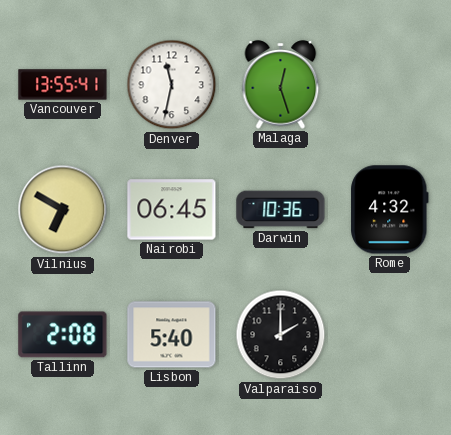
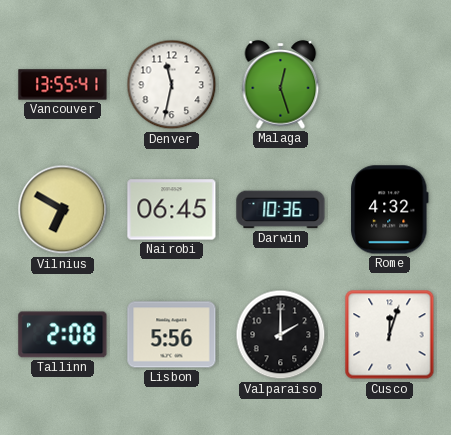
Lisbon: 5:40 -> 5:56 (172, 335)
Cusco: none -> 12:03 (390, 335)
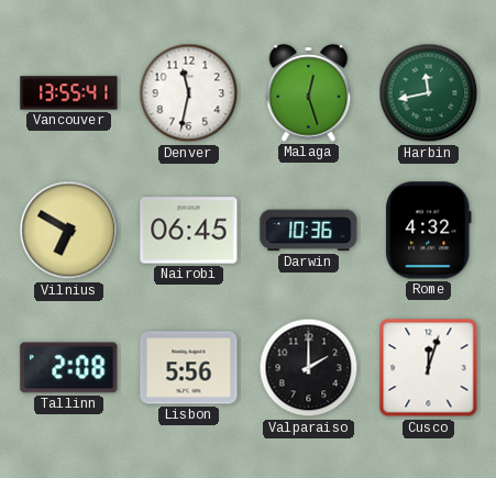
Harbin: none -> 11:43 (429, 93)
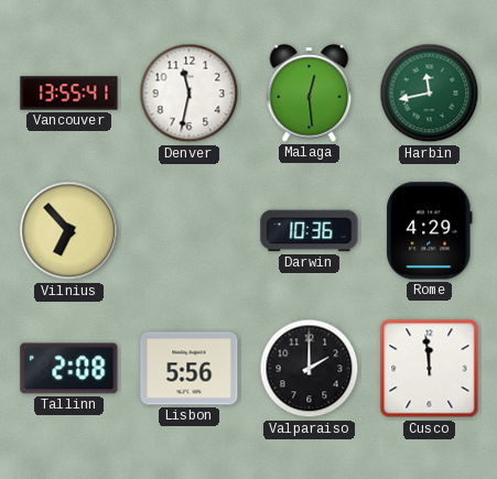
Malaga: 12:27 -> 12:29 (310, 94)
Vilnius: 6:50 -> 6:53 (69, 231)
Nairobi: 06:45 -> none (189, 231)
Rome: 4:32 -> 4:29 (430, 231)
Cusco: 12:03 -> 11:59 (430, 369)
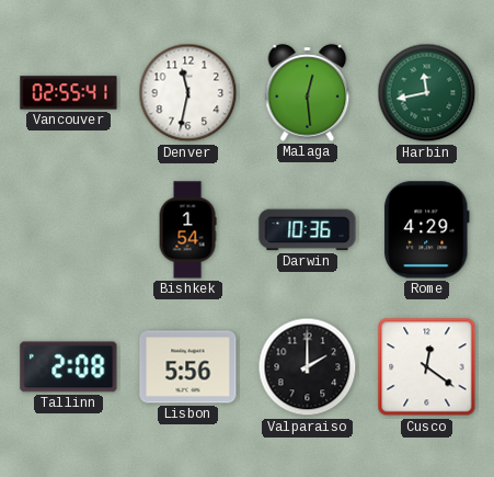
Vancouver: 13:55 -> 02:55 (69, 93)
Vilnius: 6:53 -> none (69, 231)
Bishkek: none -> 1:54 (187, 230)
Cusco: 11:59 -> 12:21 (427, 367)
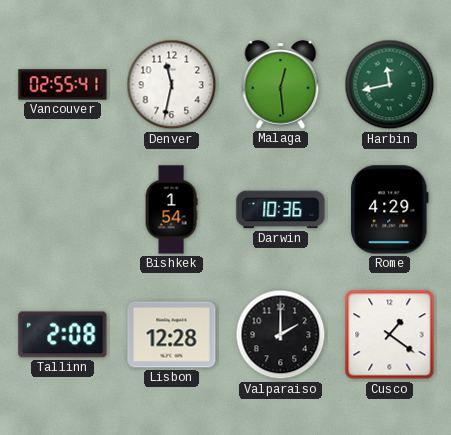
Lisbon: 5:56 -> 12:28 (172, 335)
Cusco: 12:21 -> 1:21 (390, 335)
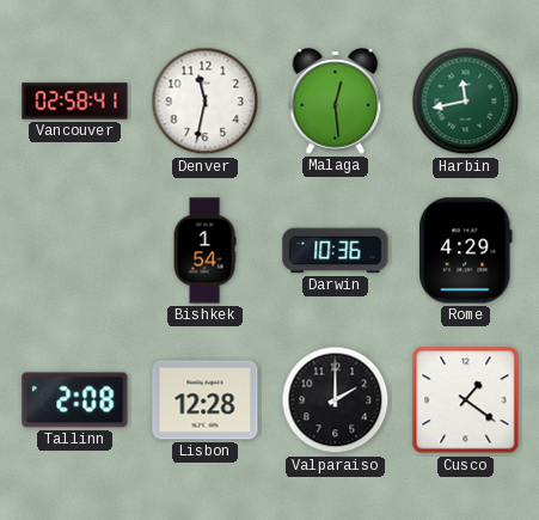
Vancouver: 02:55 -> 02:58 (75, 102)
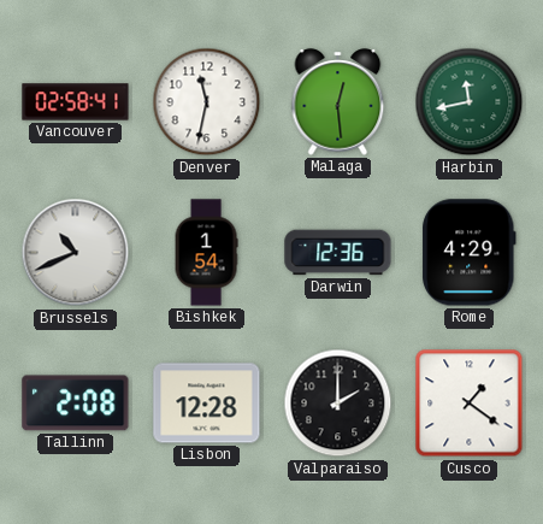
Brussels: none -> 10:41 (76, 253)
Darwin: 10:36 -> 12:36 (338, 253)
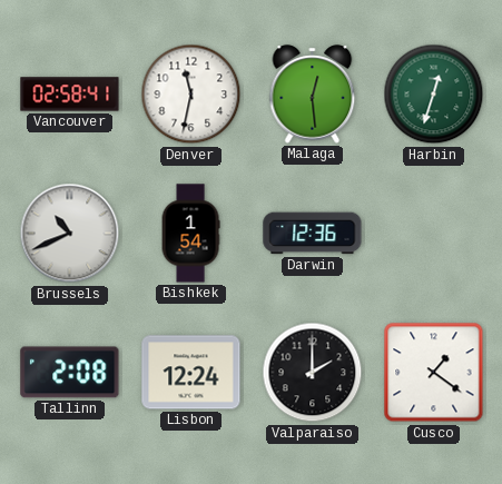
Harbin: 11:43 -> 12:33 (434, 95)
Rome: 4:29 -> none (470, 253)
Lisbon: 12:28 -> 12:24 (191, 373)
